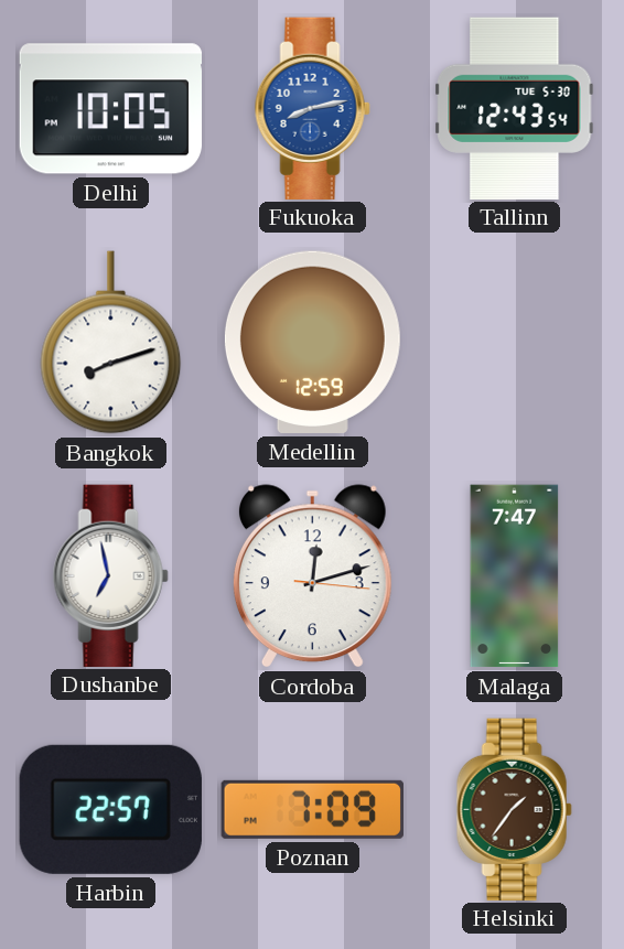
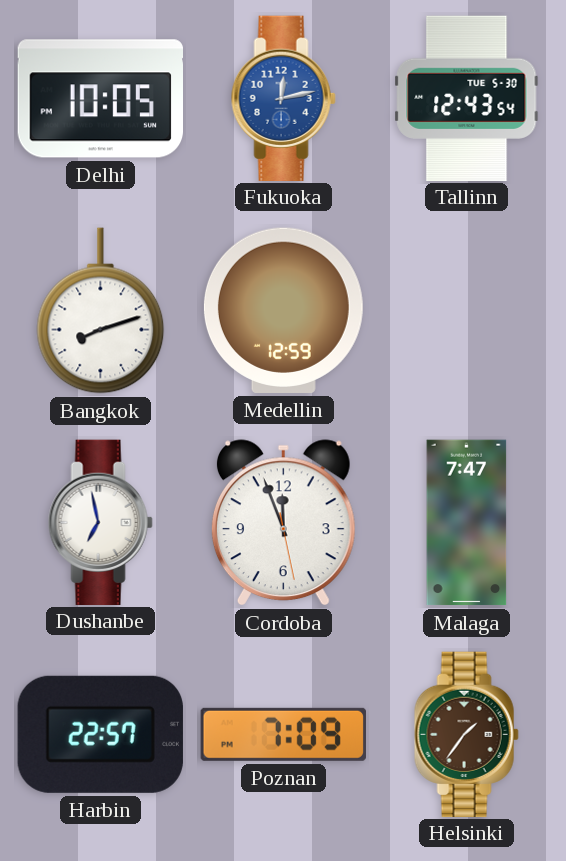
Fukuoka: 8:13 -> 12:13 (283, 98)
Cordoba: 12:12 -> 11:56 (283, 523)
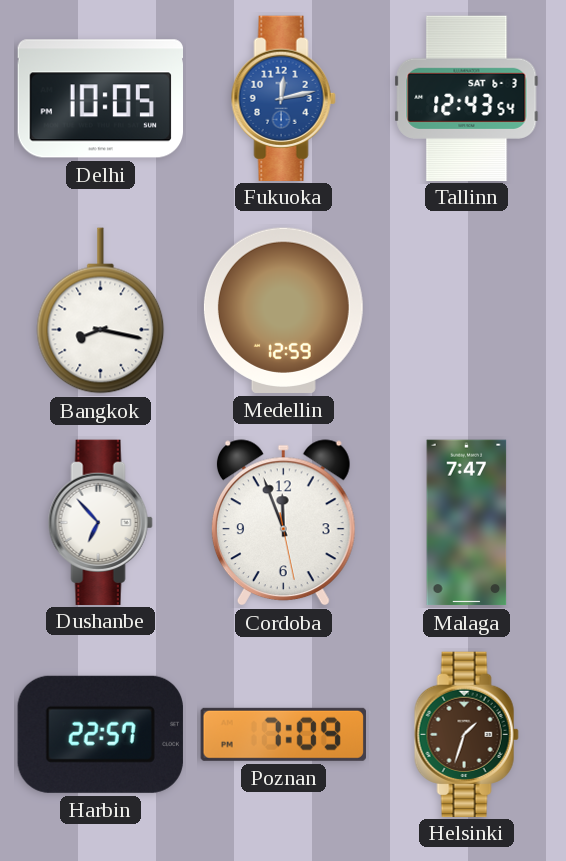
Tallinn date: TUE 5-30 -> SAT 6-3 (467, 98)
Bangkok: 8:12 -> 8:17 (101, 311)
Dushanbe: 6:58 -> 6:53 (100, 522)
Helsinki: 1:36 -> 1:33 (466, 734)
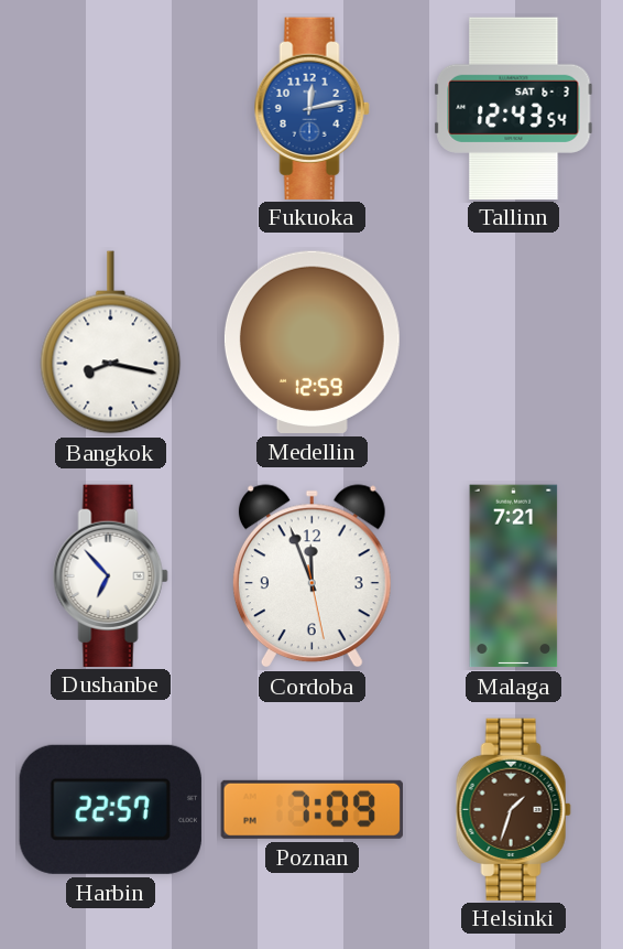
Delhi: 10:05 -> none (100, 99)
Malaga: 7:47 -> 7:21 (514, 576)
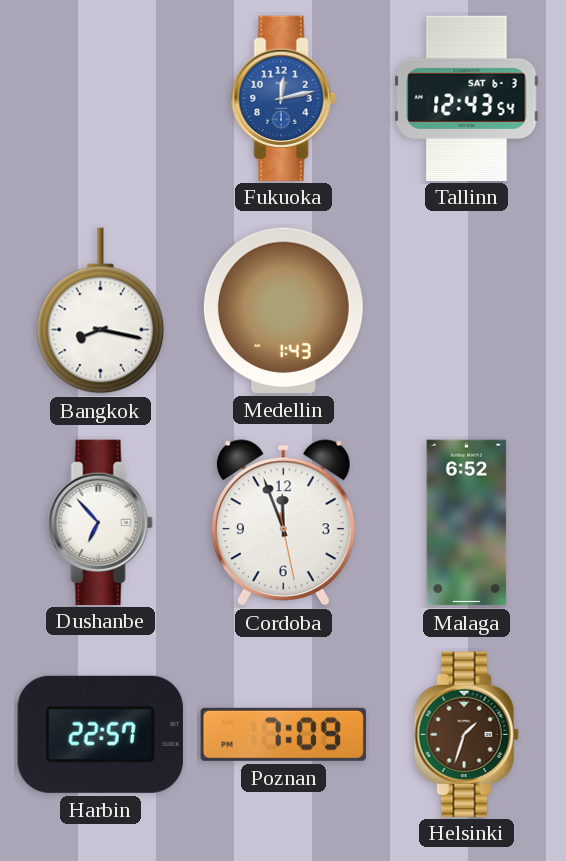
Medellin: 12:59 -> 1:43 (283, 310)
Malaga: 7:21 -> 6:52 (467, 523)
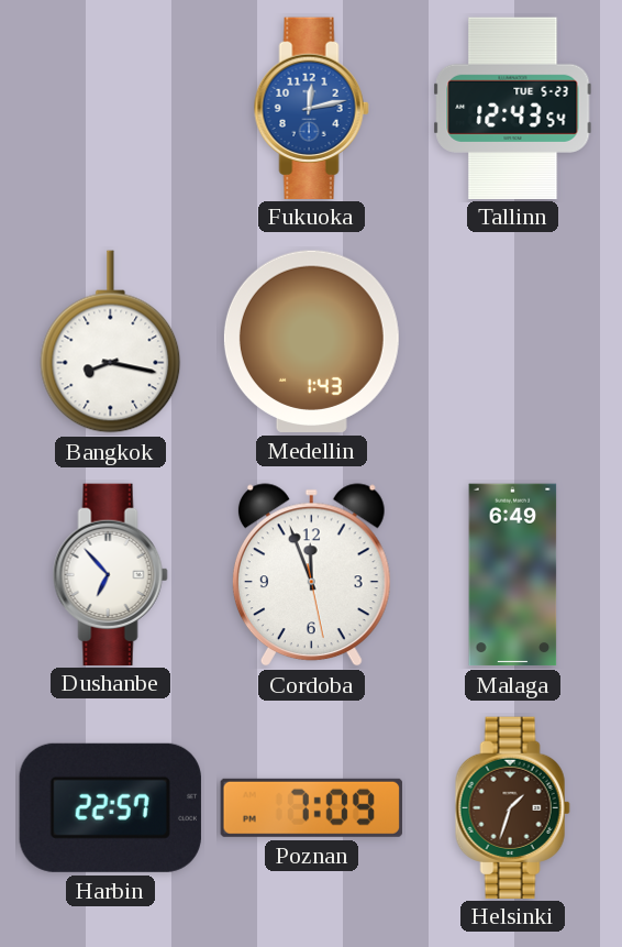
Tallinn date: SAT 6-3 -> TUE 5-23 (513, 108)
Malaga: 6:52 -> 6:49 (513, 575)
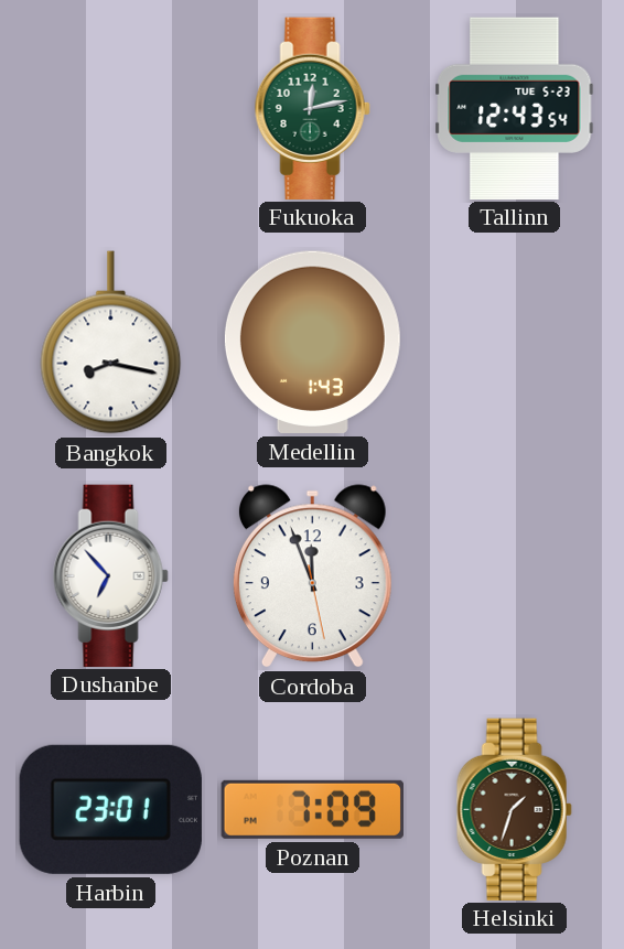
Fukuoka dial: blue -> green (312, 108)
Malaga: 6:49 -> none (513, 575)
Harbin: 22:57 -> 23:01 (110, 809)
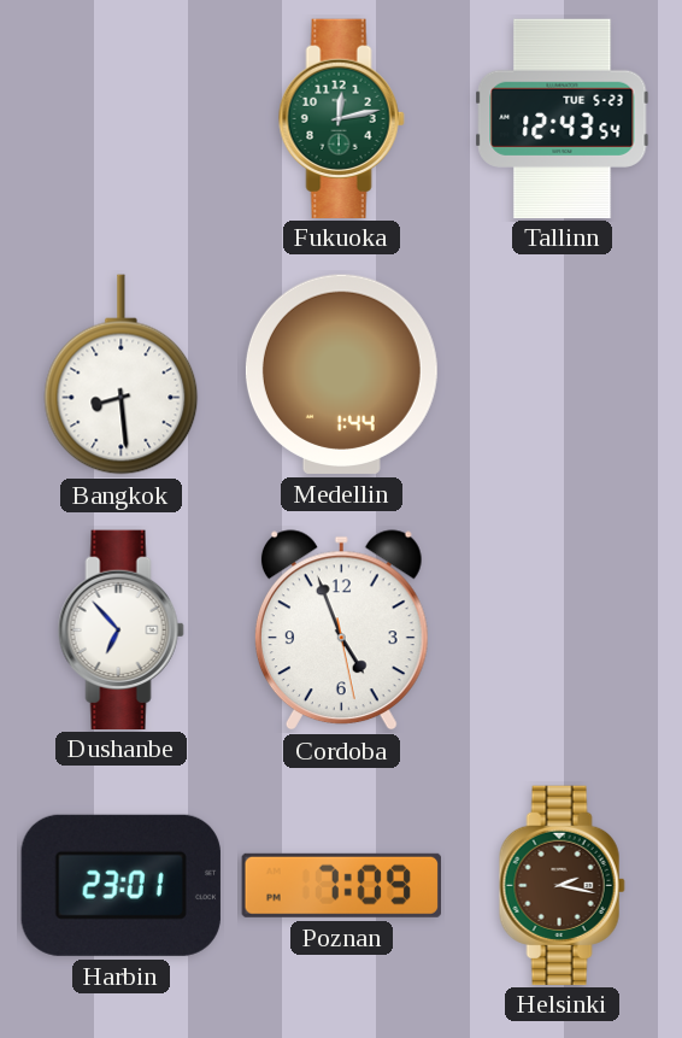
Bangkok: 8:17 -> 8:29 (122, 375)
Medellin: 1:43 -> 1:44 (341, 374)
Cordoba: 11:56 -> 4:56 (341, 631)
Helsinki: 1:33 -> 2:17 (562, 885)
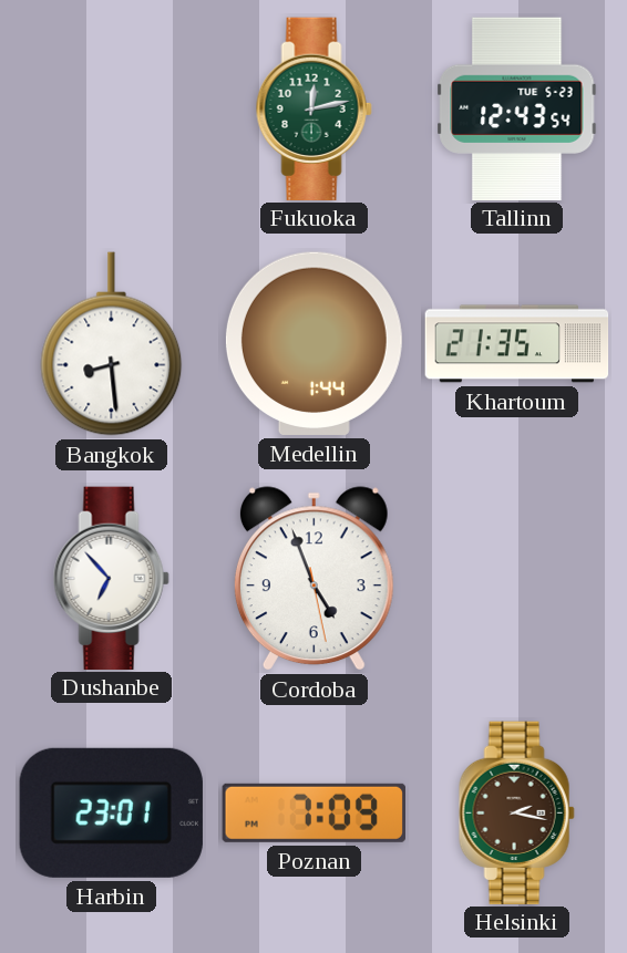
Khartoum: none -> 21:35 (517, 344)
